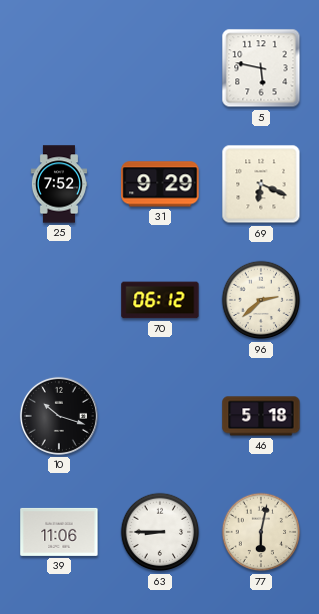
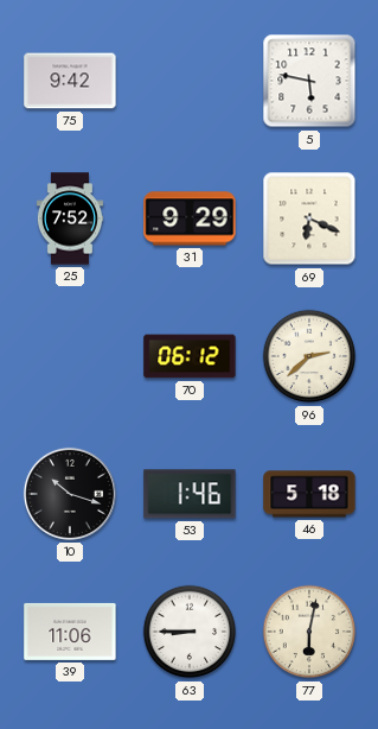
75: none -> 9:42 (70, 81)
53: none -> 1:46 (190, 494)
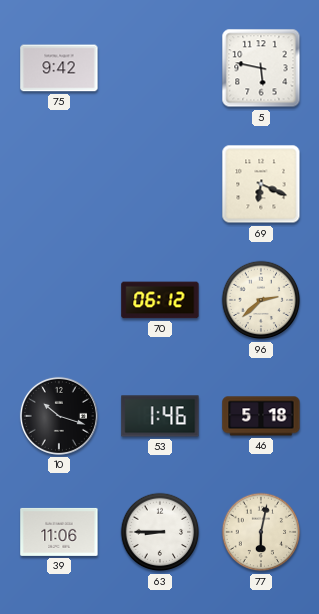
25: 7:52 -> none (70, 218)
31: 9:29 -> none (190, 218)
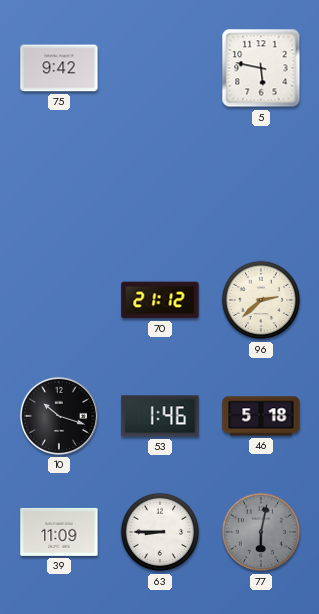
69: 6:19 -> none (261, 184)
70: 06:12 -> 21:12 (160, 300)
39: 11:06 -> 11:09 (59, 532)
77 dial: cream -> grey (261, 532)
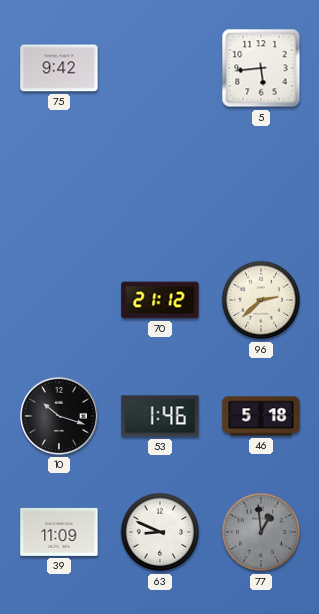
5: 5:47 -> 5:44 (261, 68)
63: 8:45 -> 8:49 (160, 532)
77: 6:02 -> 12:59 (261, 532)
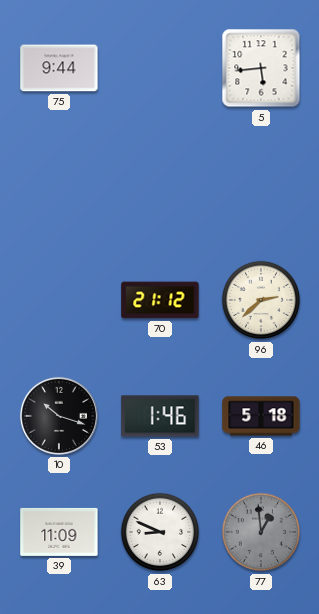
75: 9:42 -> 9:44 (59, 68)
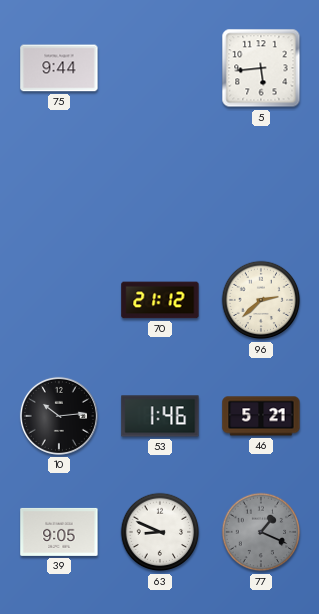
10: 10:18 -> 10:14 (59, 416)
46: 5:18 -> 5:21 (261, 416)
39: 11:09 -> 9:05 (59, 532)
77: 12:59 -> 1:19 (261, 532)
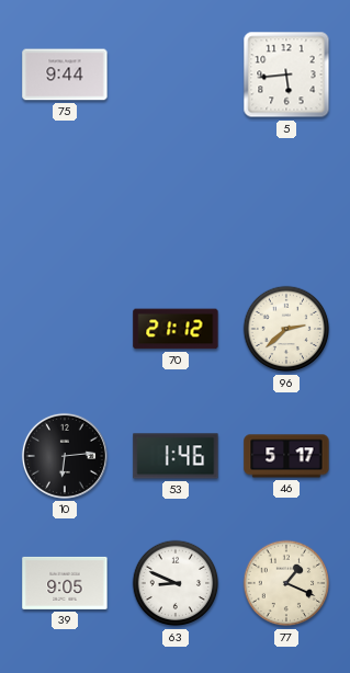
10: 10:14 -> 6:14 (65, 456)
46: 5:21 -> 5:17 (286, 456)
77 dial: grey -> cream (286, 583)
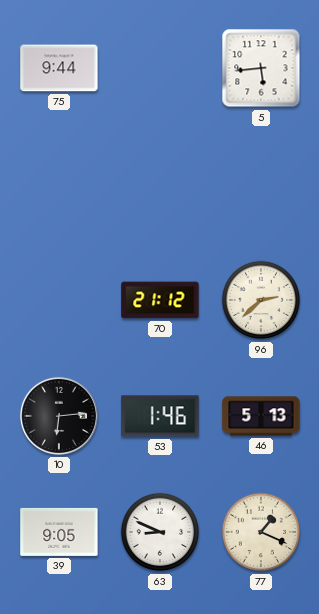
46: 5:17 -> 5:13 (261, 416)
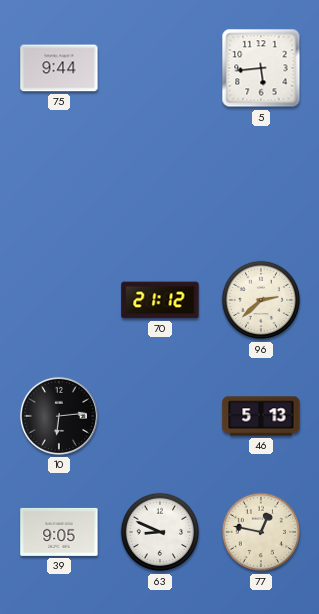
53: 1:46 -> none (160, 416)
77: 1:19 -> 12:47 (261, 532)
